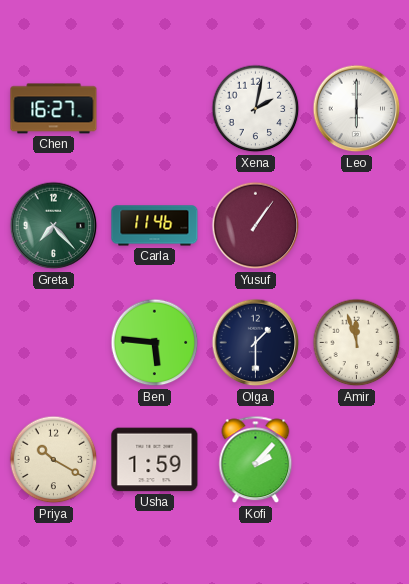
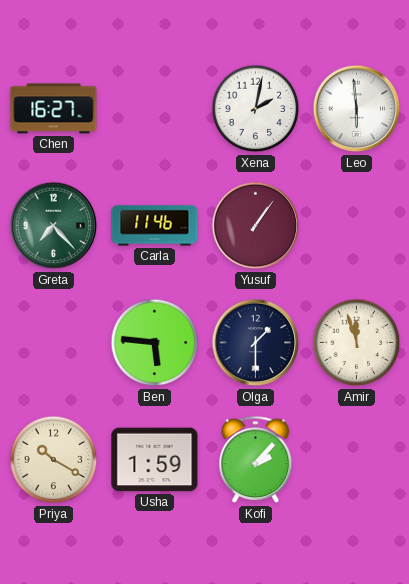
Leo: 6:00 -> 5:59 (357, 109)
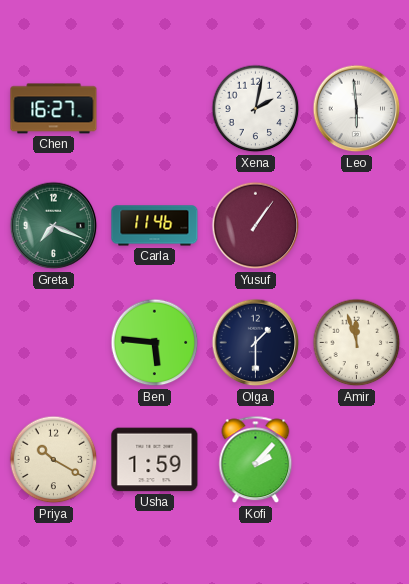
Greta: 7:23 -> 7:19 (54, 226)
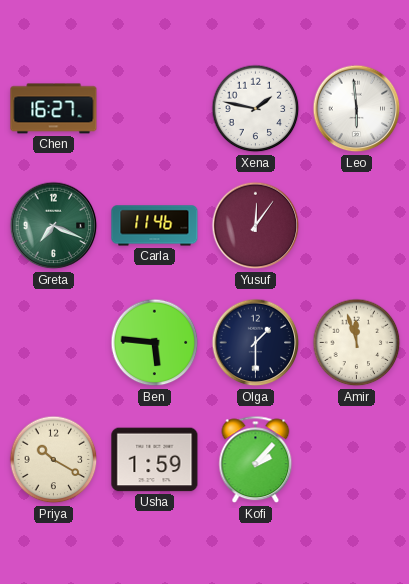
Xena: 2:02 -> 1:47 (256, 109)
Yusuf: 1:06 -> 12:06 (256, 226)
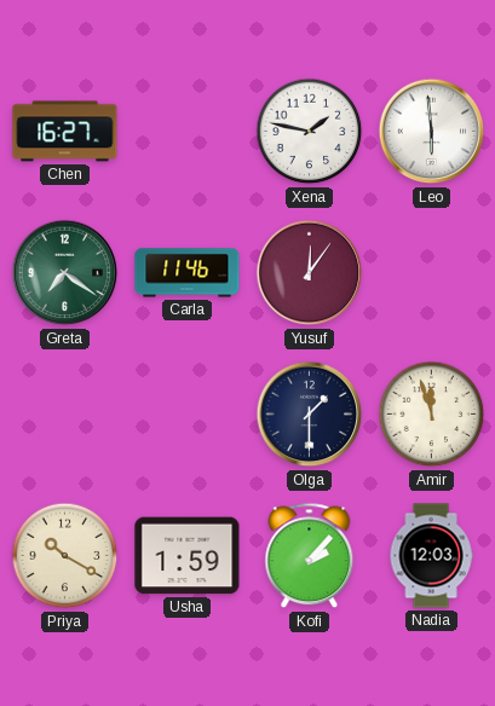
Greta: 7:19 -> 7:21 (65, 273)
Ben: 5:46 -> none (155, 343)
Nadia: none -> 12:03 (431, 556)
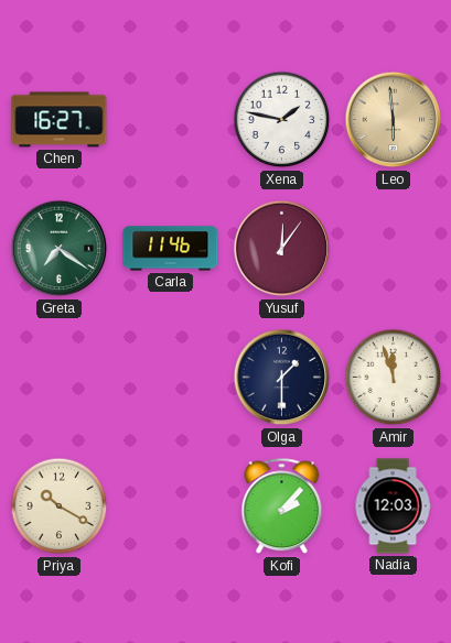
Leo dial: white -> champagne (394, 120)
Usha: 1:59 -> none (188, 556)
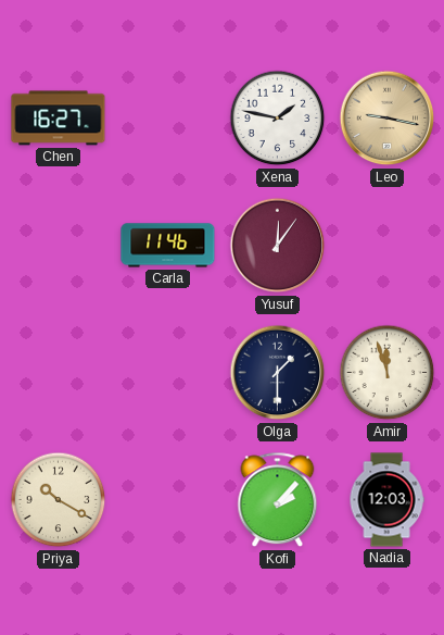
Leo: 5:59 -> 9:17 (388, 119)
Greta: 7:21 -> none (60, 249)
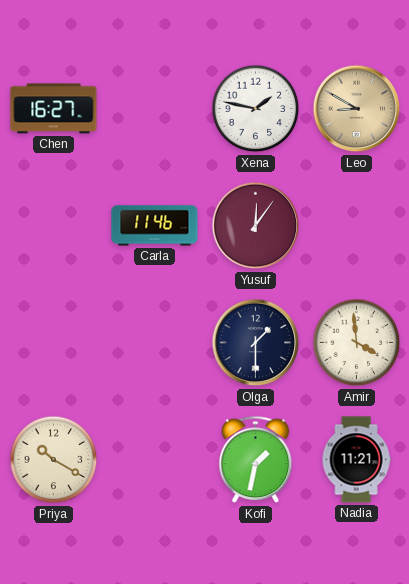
Leo: 9:17 -> 8:50 (357, 109)
Amir: 11:57 -> 3:59 (357, 343)
Kofi: 2:07 -> 1:32 (256, 460)
Nadia: 12:03 -> 11:21 (356, 460)
